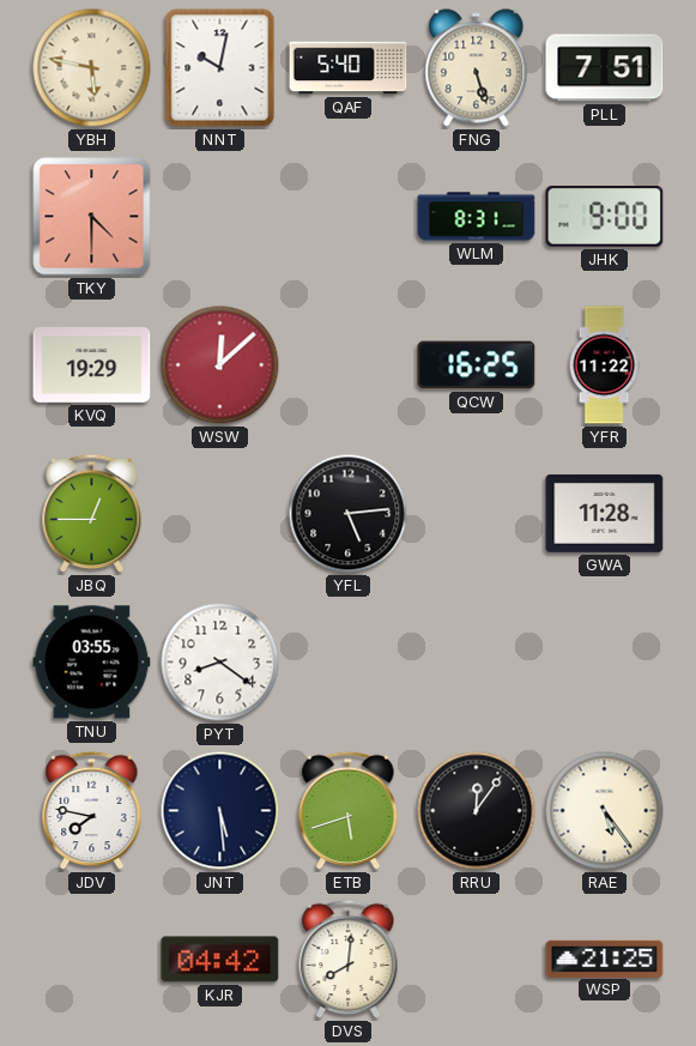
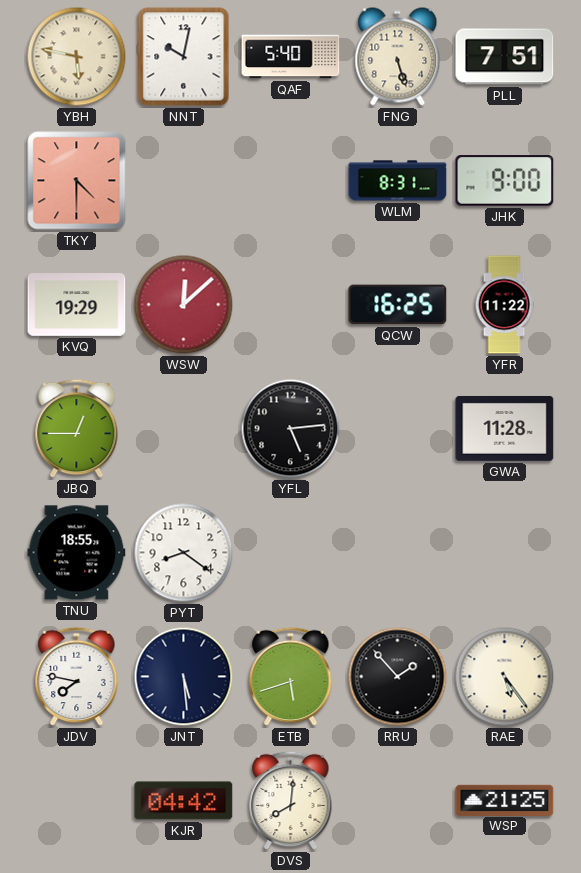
TNU: 03:55 -> 18:55 (77, 553)
RRU: 12:06 -> 1:53 (398, 677)
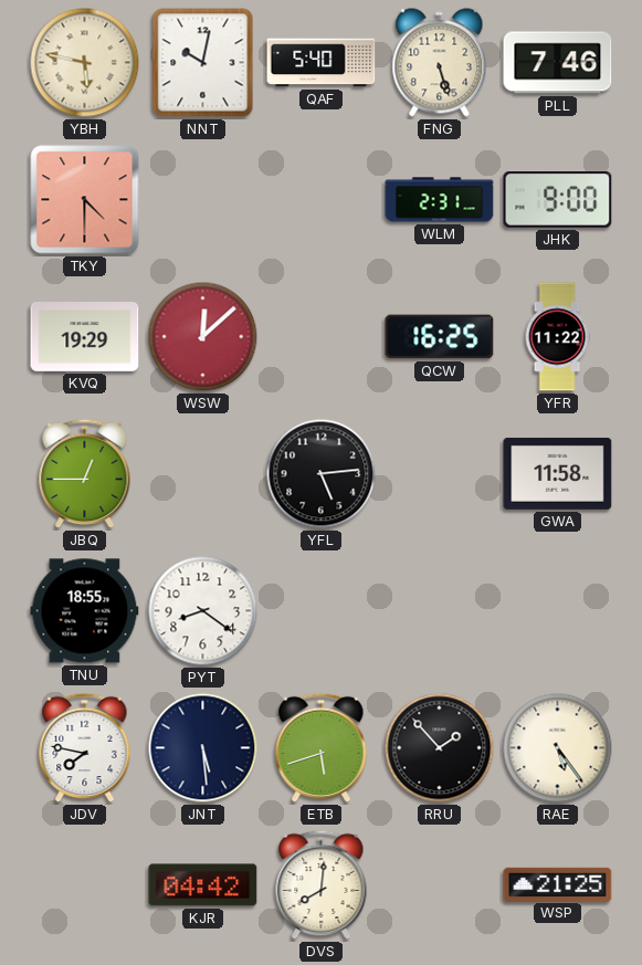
PLL: 7:51 -> 7:46 (558, 63)
WLM: 8:31 -> 2:31 (440, 200)
GWA: 11:28 -> 11:58 (558, 473)
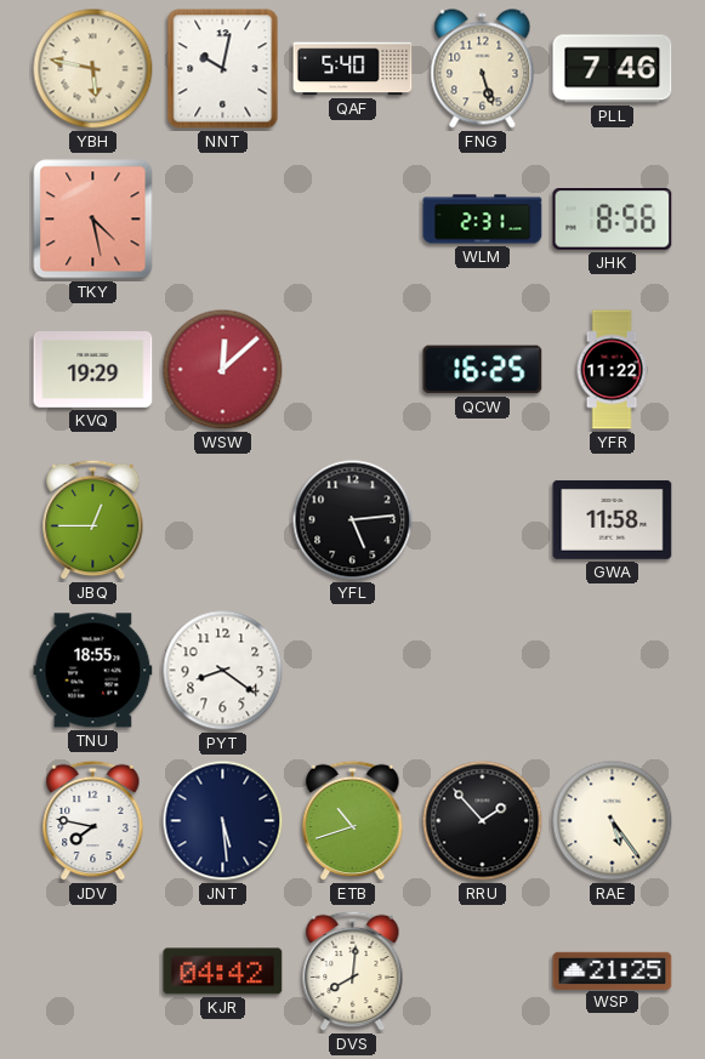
TKY: 4:30 -> 4:28 (93, 220)
JHK: 9:00 -> 8:56 (613, 220)
ETB: 5:42 -> 10:42 (353, 821)
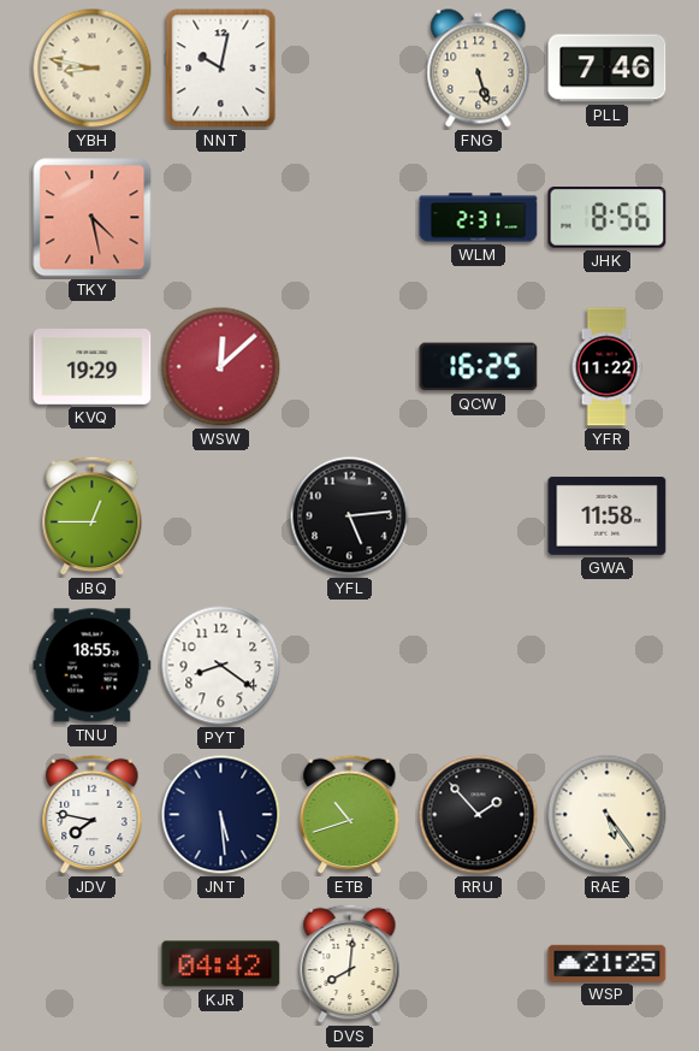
YBH: 5:47 -> 8:47 (93, 69)
QAF: 5:40 -> none (353, 69)
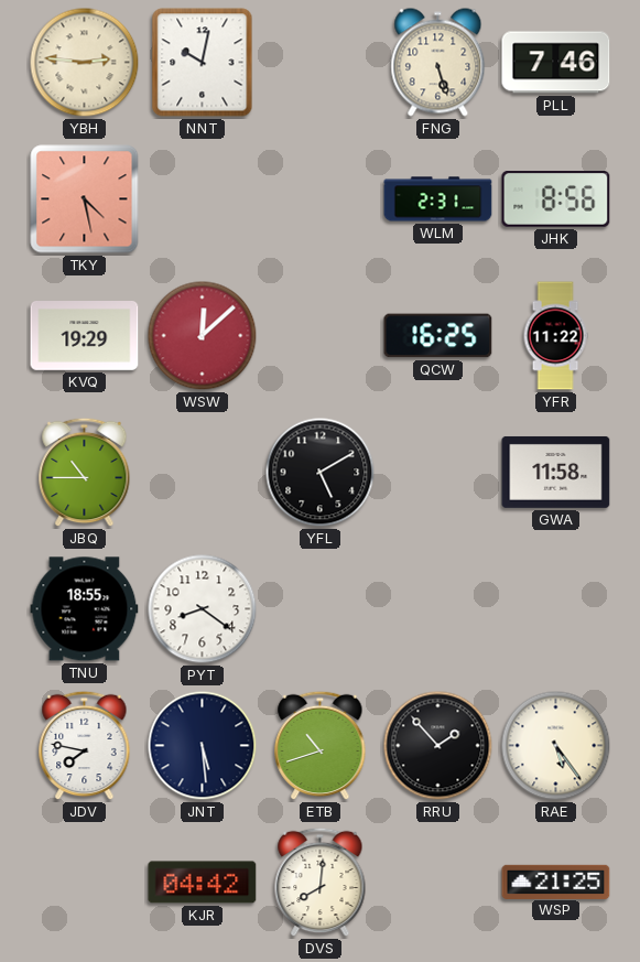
YBH: 8:47 -> 2:46 (85, 63)
JBQ: 12:45 -> 10:45 (85, 473)
YFL: 5:14 -> 5:10 (321, 473)
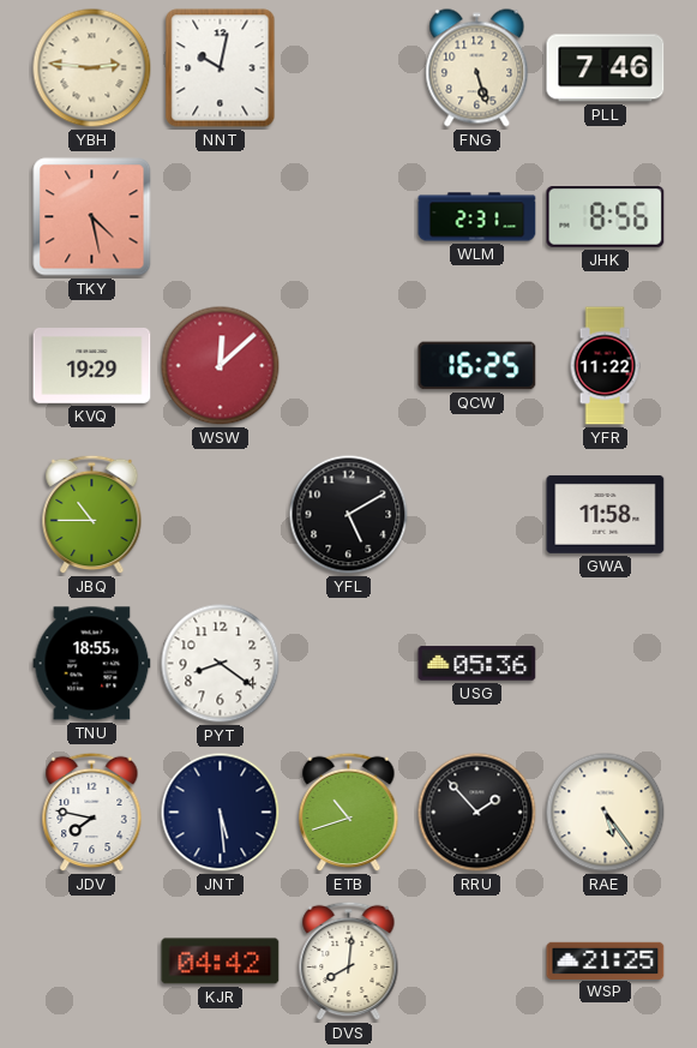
USG: none -> 05:36 (477, 664)
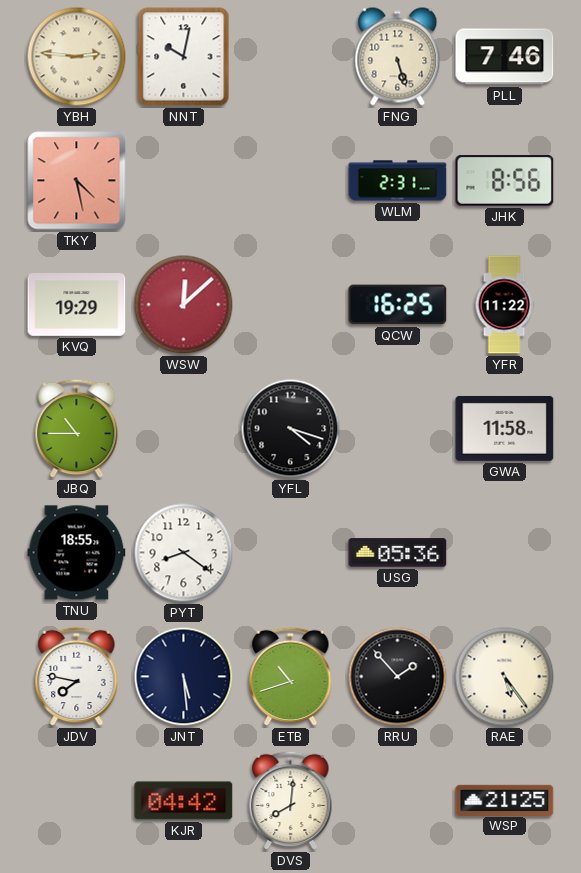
YFL: 5:10 -> 4:18 (291, 429)
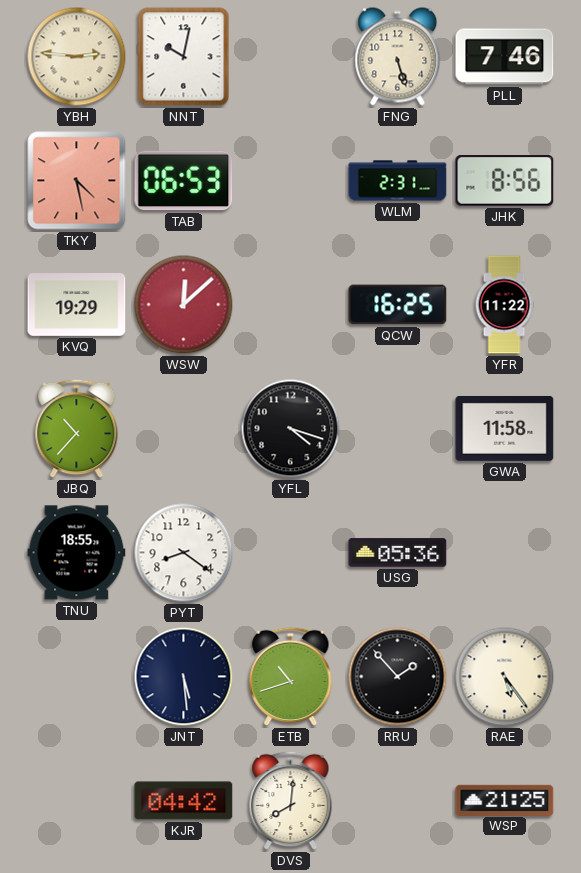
TAB: none -> 06:53 (184, 181)
JBQ: 10:45 -> 10:37 (77, 429)
JDV: 7:47 -> none (77, 677)
